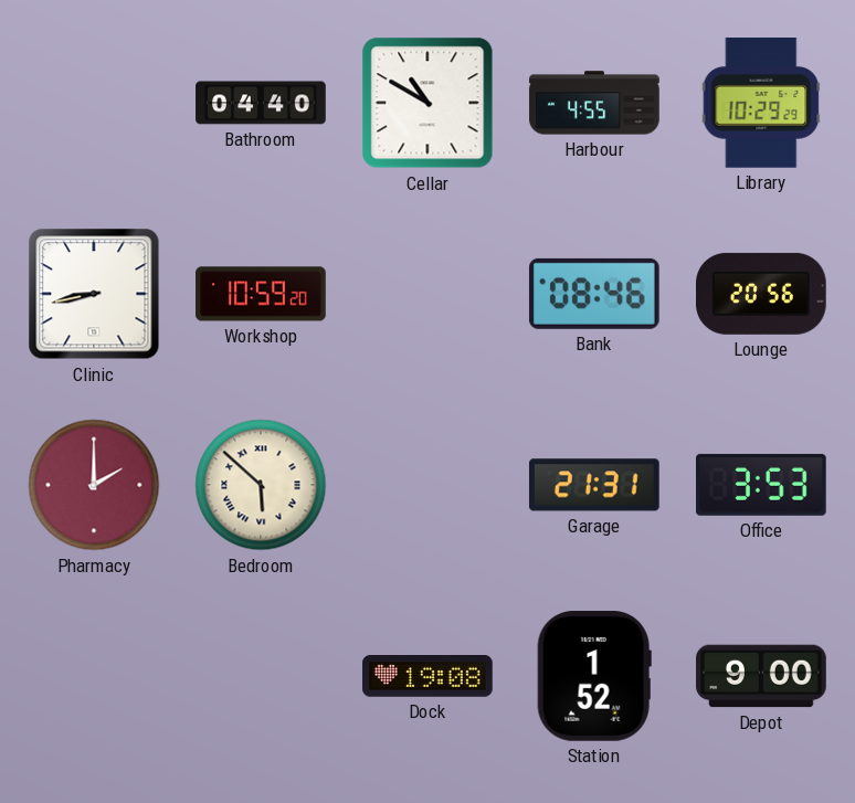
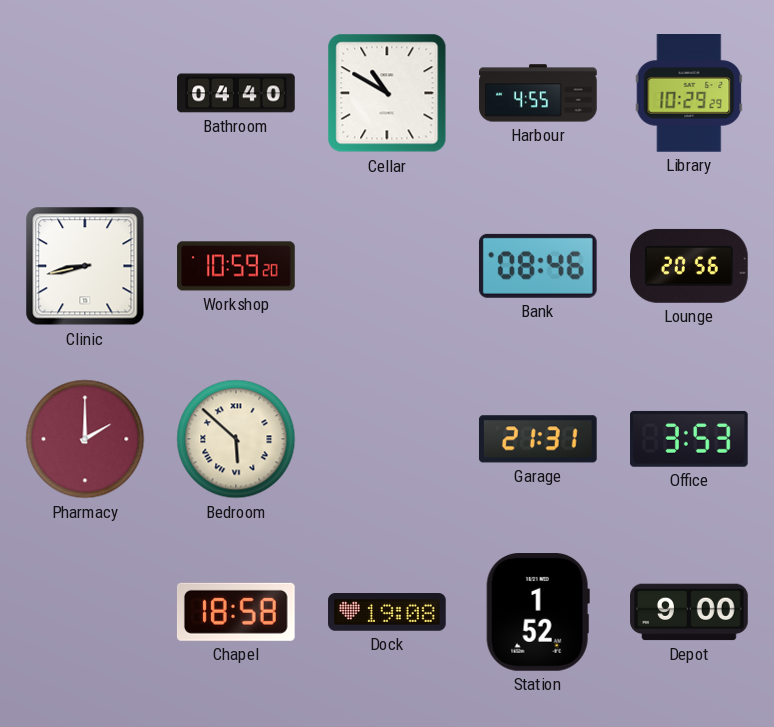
Chapel: none -> 18:58 (236, 612)
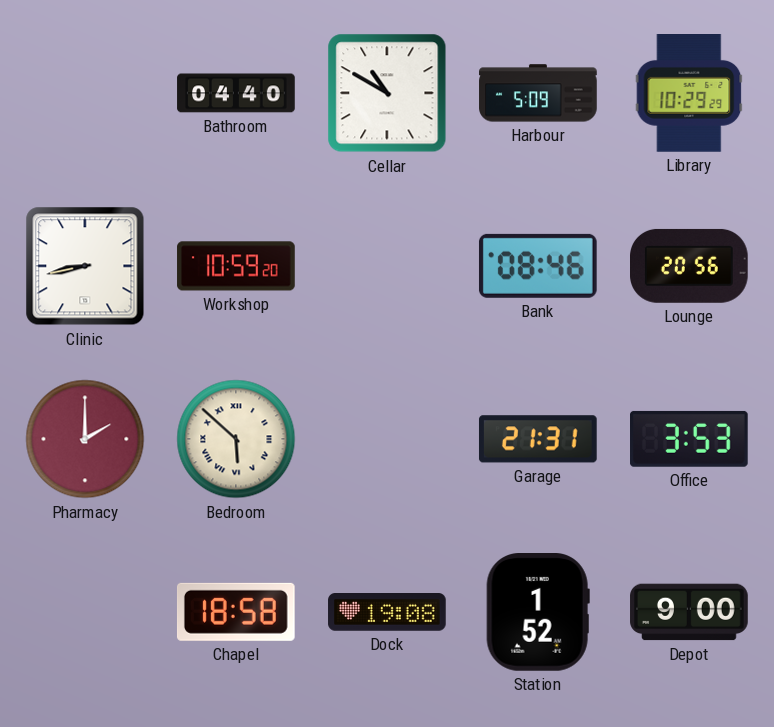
Harbour: 4:55 -> 5:09 (538, 93)
